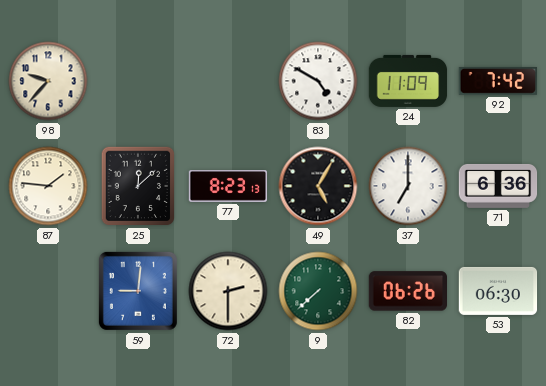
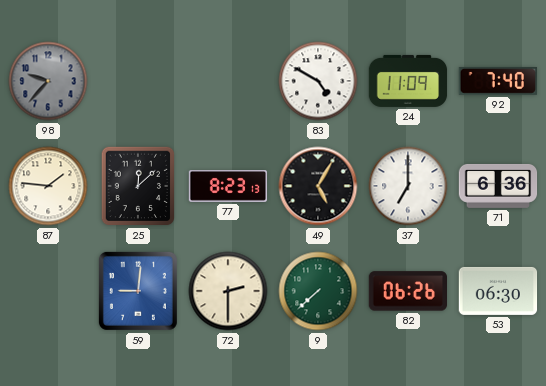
98 dial: cream -> grey (48, 81)
92: 7:42 -> 7:40 (498, 81)
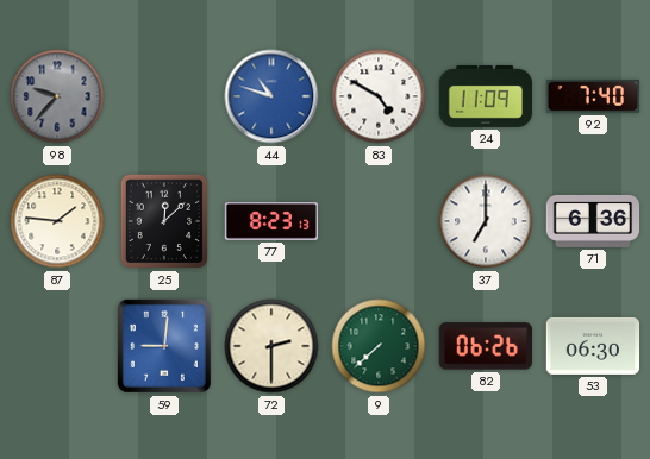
44: none -> 10:48 (271, 96)
49: 5:05 -> none (318, 186)
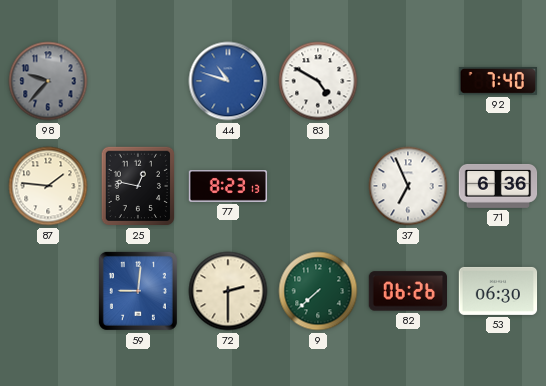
24: 11:09 -> none (486, 96)
25: 12:08 -> 12:47 (138, 186)
37: 7:00 -> 6:56 (408, 186)
